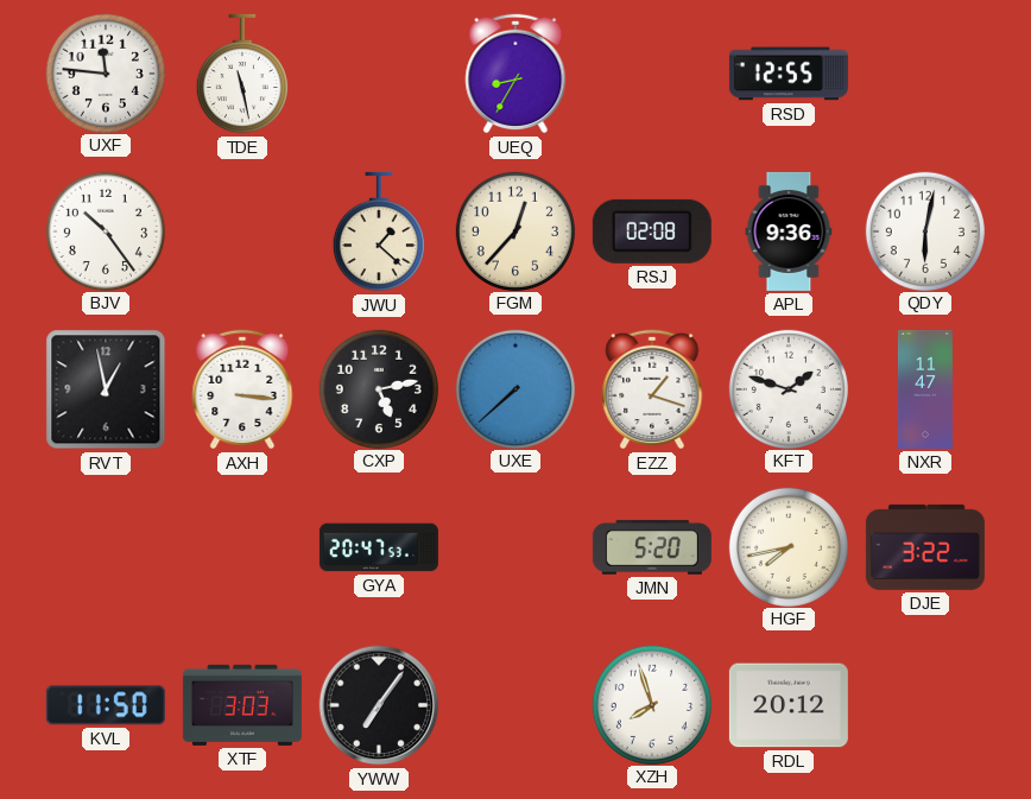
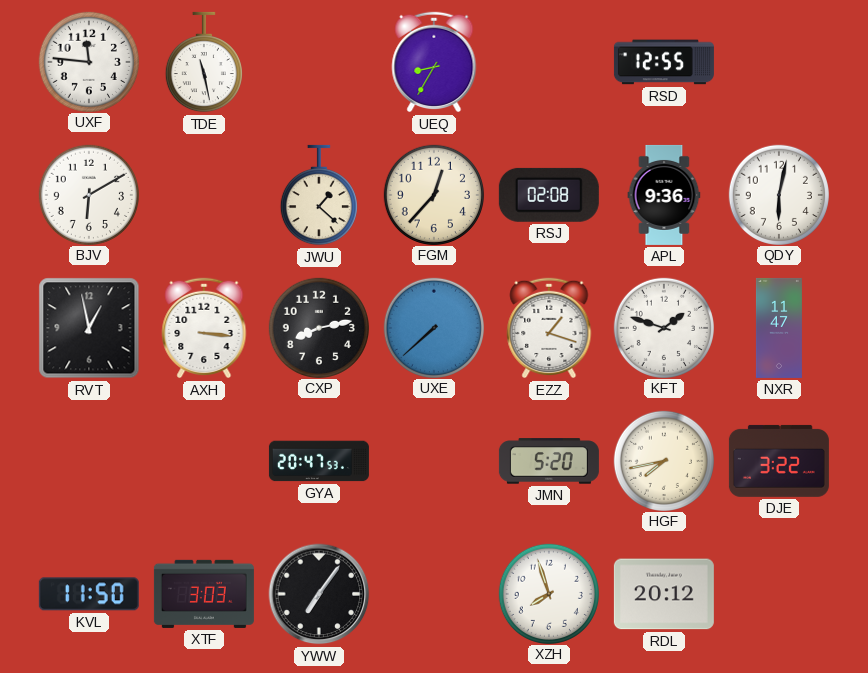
BJV: 10:24 -> 6:10 (88, 194)
CXP: 5:13 -> 8:13 (318, 327)
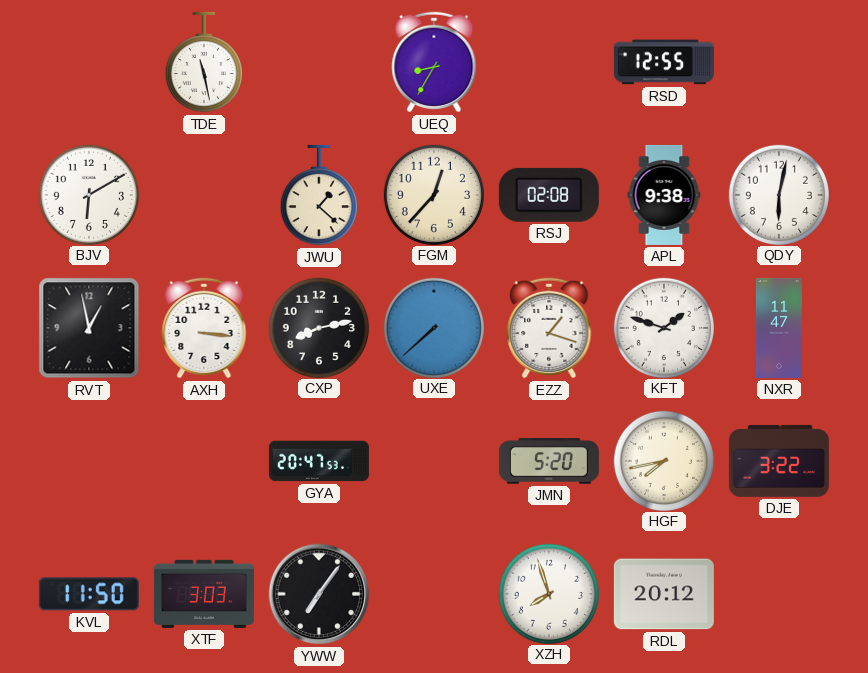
UXF: 11:46 -> none (88, 61)
APL: 9:36 -> 9:38 (664, 195)
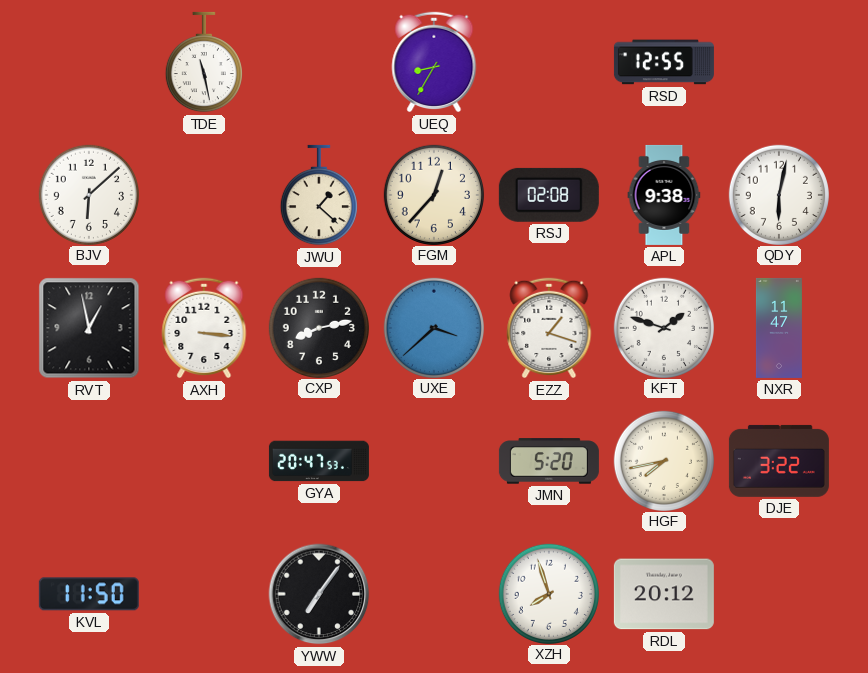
BJV: 6:10 -> 6:08 (88, 194)
UXE: 7:38 -> 3:38 (433, 327)
XTF: 3:03 -> none (204, 594)
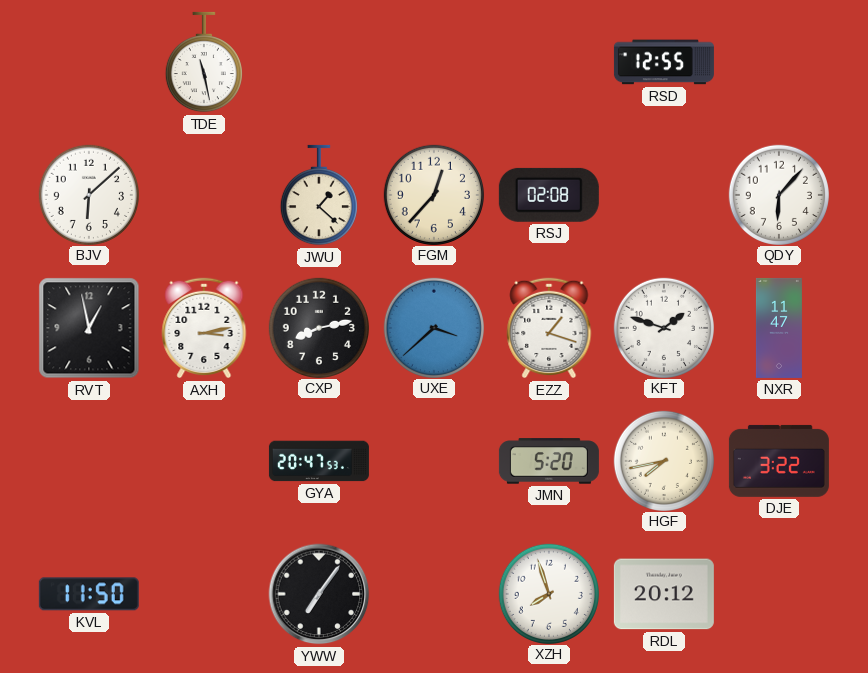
UEQ: 8:35 -> none (434, 62)
APL: 9:38 -> none (664, 195)
QDY: 6:02 -> 6:07 (778, 194)
AXH: 3:16 -> 3:13 (204, 328)
